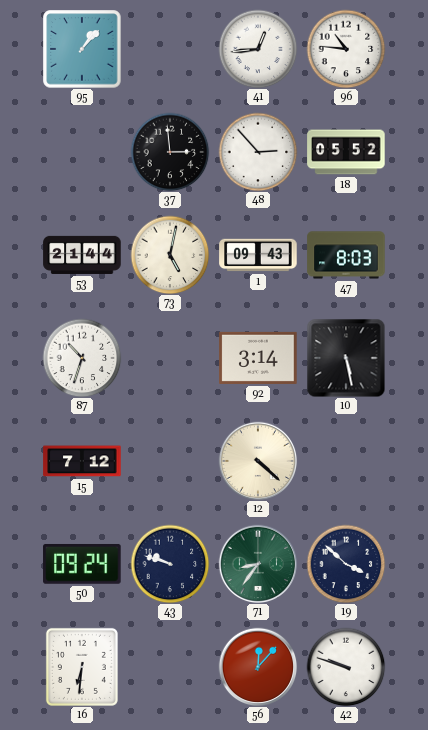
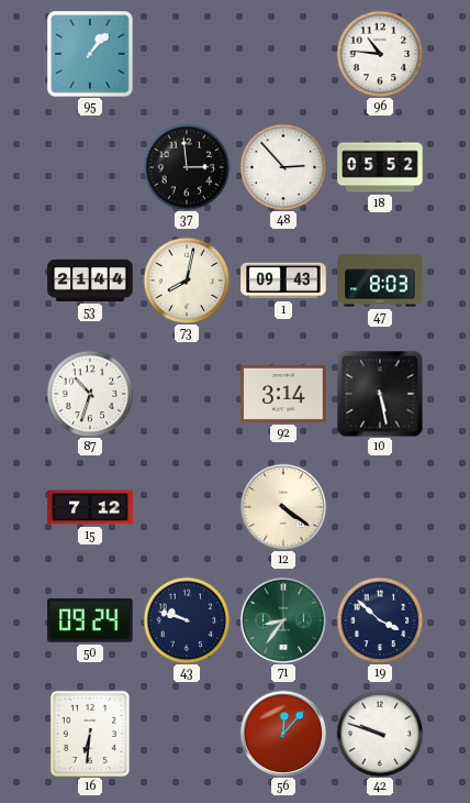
41: 12:44 -> none (258, 49)
73: 5:02 -> 8:02 (187, 280)
12: 4:22 -> 4:21 (283, 507)
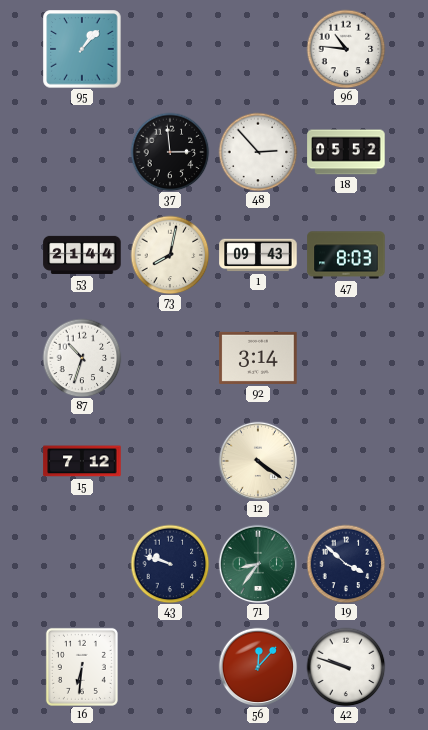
10: 5:28 -> none (380, 394)
50: 09:24 -> none (90, 620)
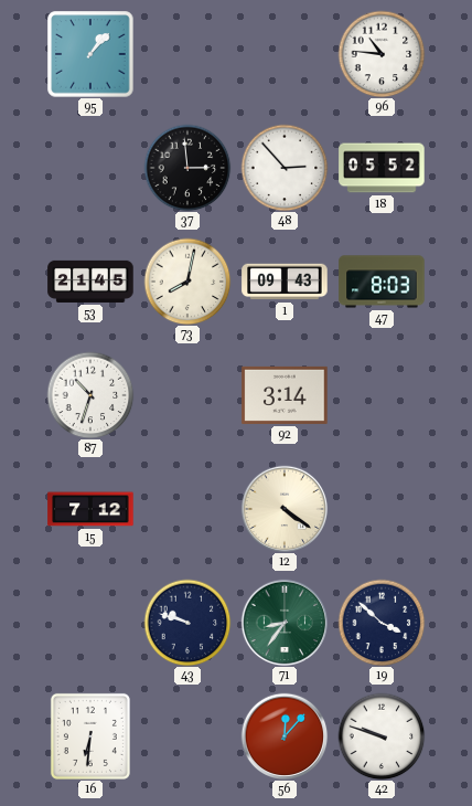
53: 21:44 -> 21:45 (90, 282)
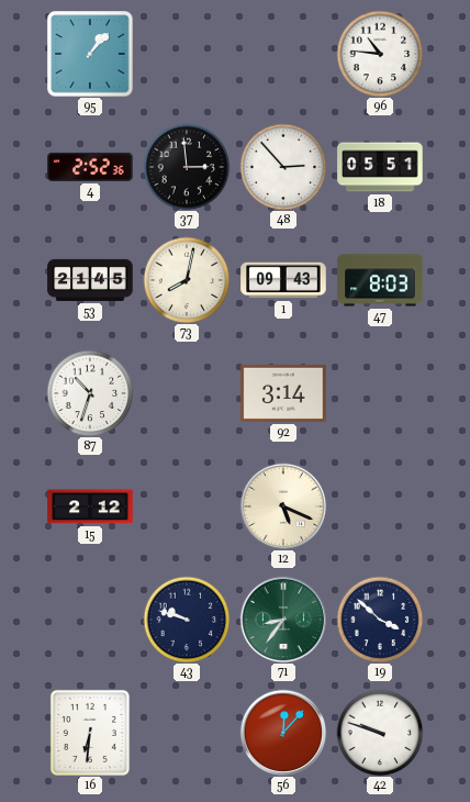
4: none -> 2:52 (90, 167)
18: 05:52 -> 05:51 (380, 167)
15: 7:12 -> 2:12 (90, 506)
12: 4:21 -> 5:19 (283, 506)
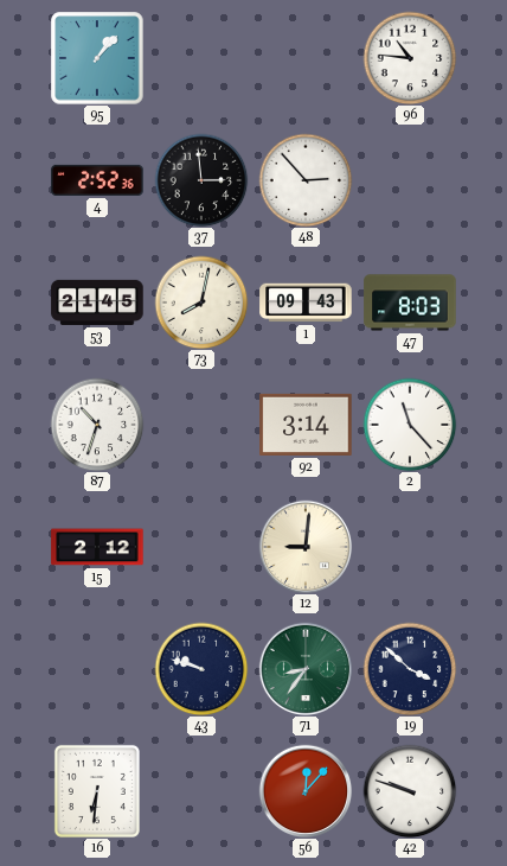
18: 05:51 -> none (380, 167)
2: none -> 11:23 (410, 425)
12: 5:19 -> 9:01 (306, 547)
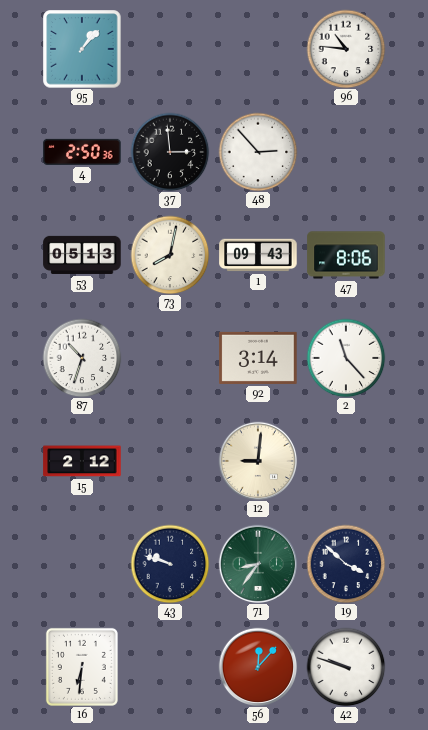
4: 2:52 -> 2:50 (82, 152)
53: 21:45 -> 05:13 (82, 255)
47: 8:03 -> 8:06 (346, 255)
